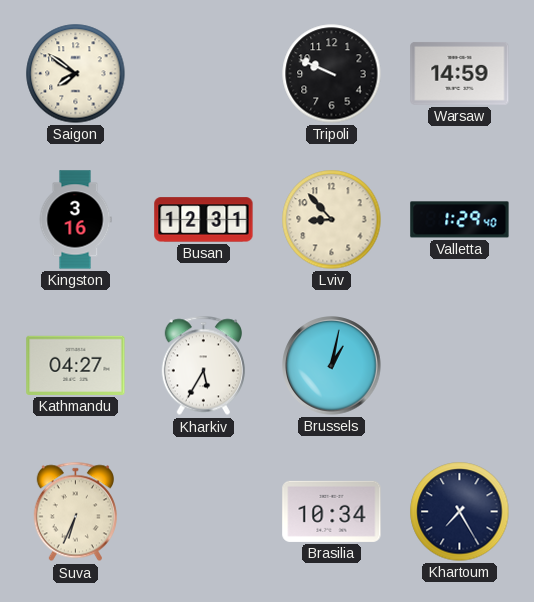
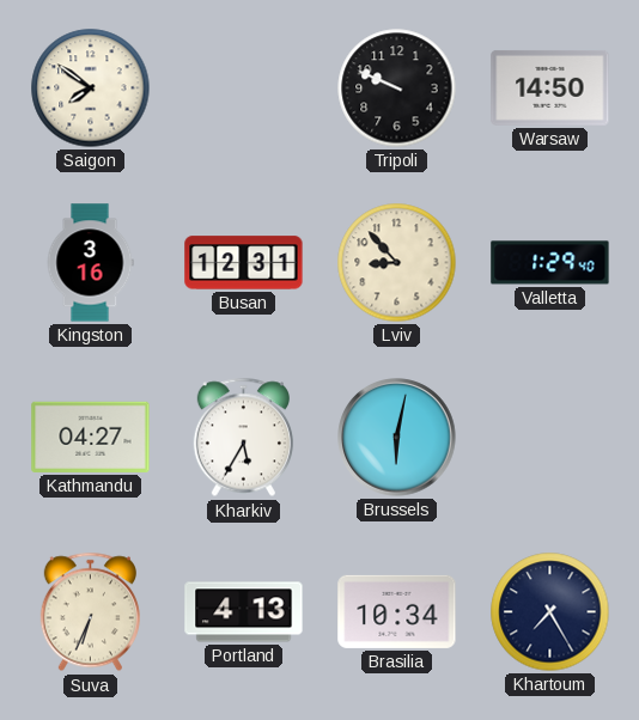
Warsaw: 14:59 -> 14:50 (550, 87)
Brussels: 1:02 -> 6:02 (397, 438)
Portland: none -> 4:13 (244, 612)
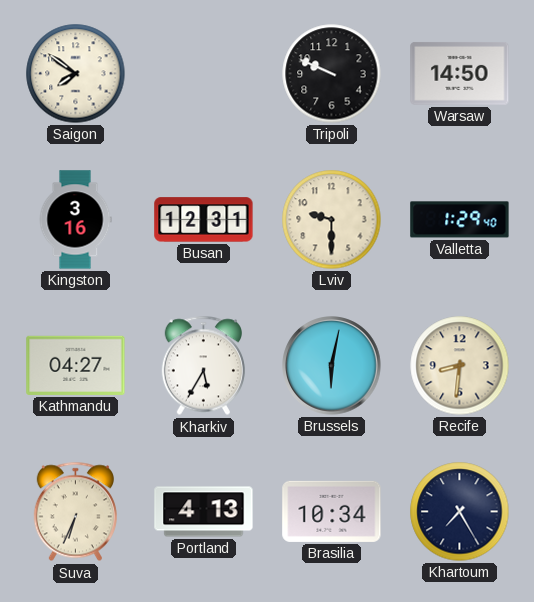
Lviv: 8:53 -> 9:30 (332, 220)
Recife: none -> 8:31 (460, 366)
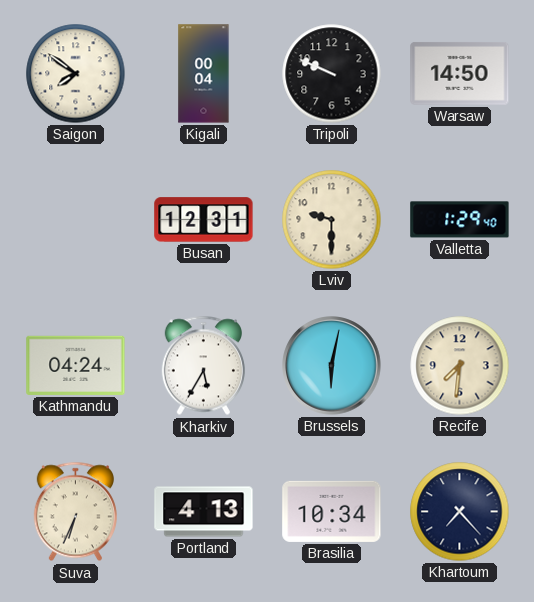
Kigali: none -> 00:04 (204, 74)
Kingston: 3:16 -> none (75, 220)
Kathmandu: 04:27 -> 04:24 (76, 365)
Recife: 8:31 -> 7:31 (460, 366)
Khartoum: 7:25 -> 7:23 (460, 512)
